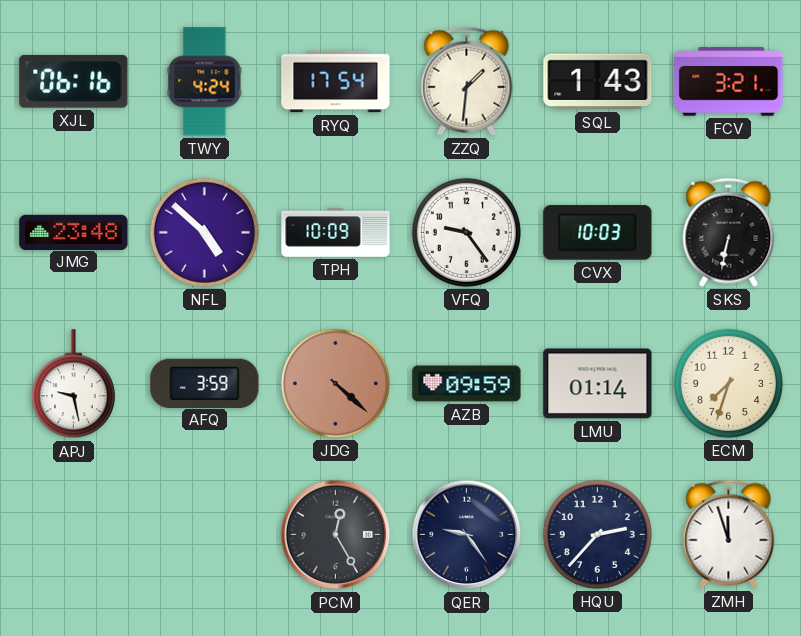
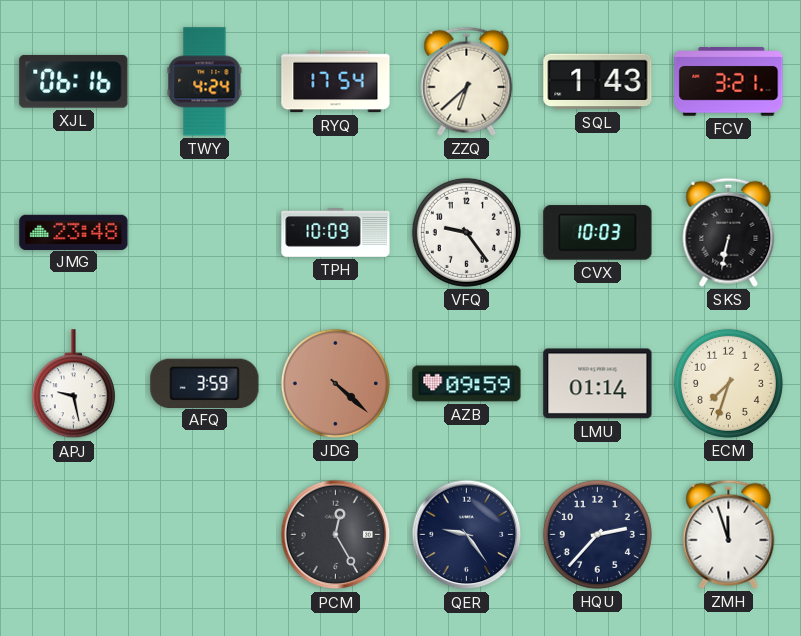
ZZQ: 1:31 -> 6:38 (467, 81)
NFL: 4:52 -> none (204, 232)
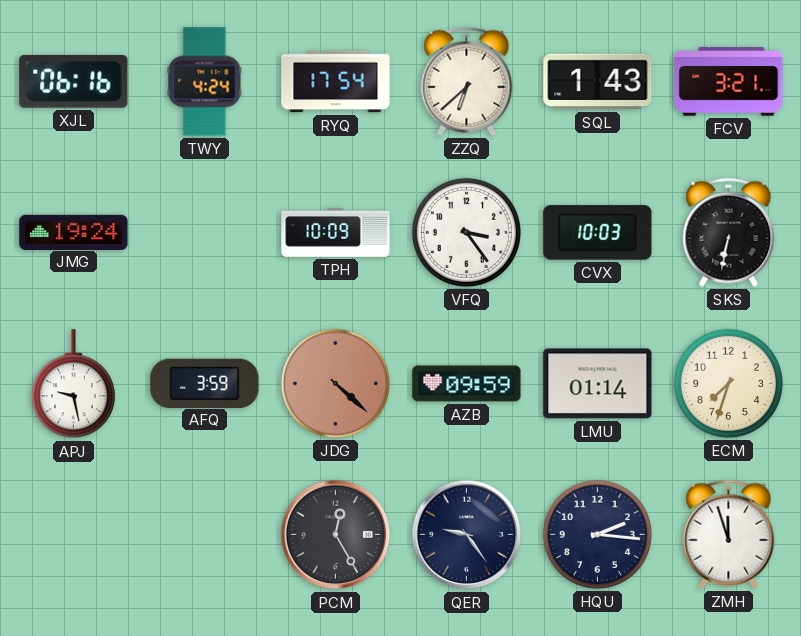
JMG: 23:48 -> 19:24 (74, 232)
VFQ: 9:24 -> 3:24 (466, 232)
HQU: 2:37 -> 2:16 (597, 534)
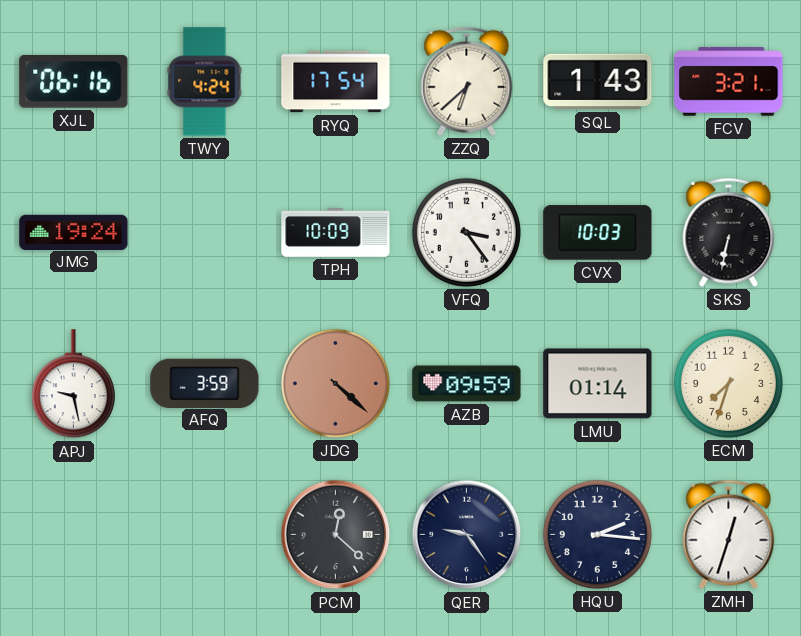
PCM: 12:25 -> 12:22 (336, 535)
ZMH: 11:57 -> 12:33 (729, 534)
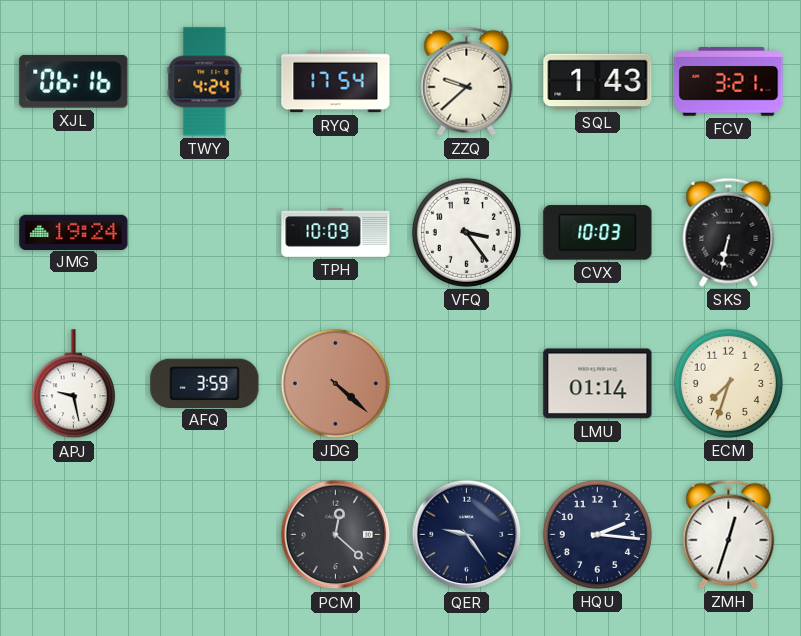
ZZQ: 6:38 -> 9:38 (467, 81)
AZB: 09:59 -> none (467, 384)
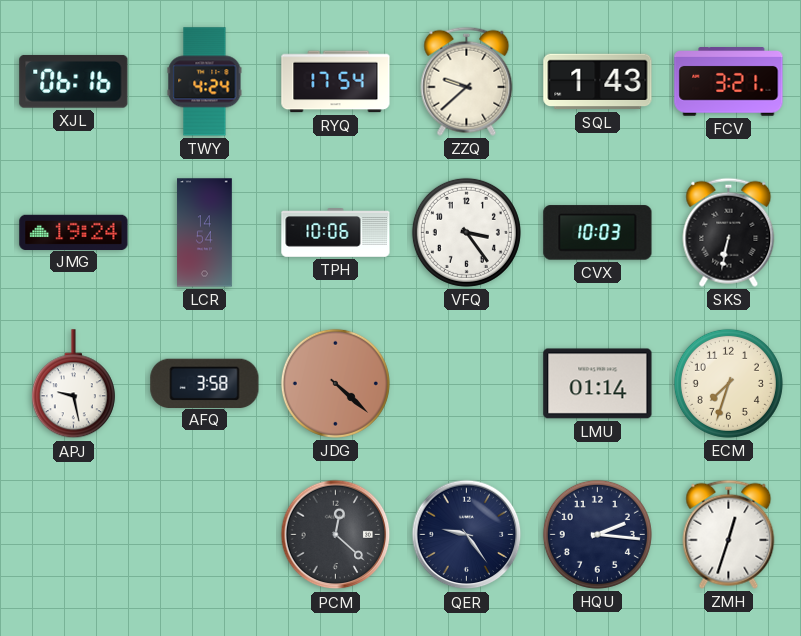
LCR: none -> 14:54 (205, 233)
TPH: 10:09 -> 10:06 (336, 233)
AFQ: 3:59 -> 3:58 (205, 383)
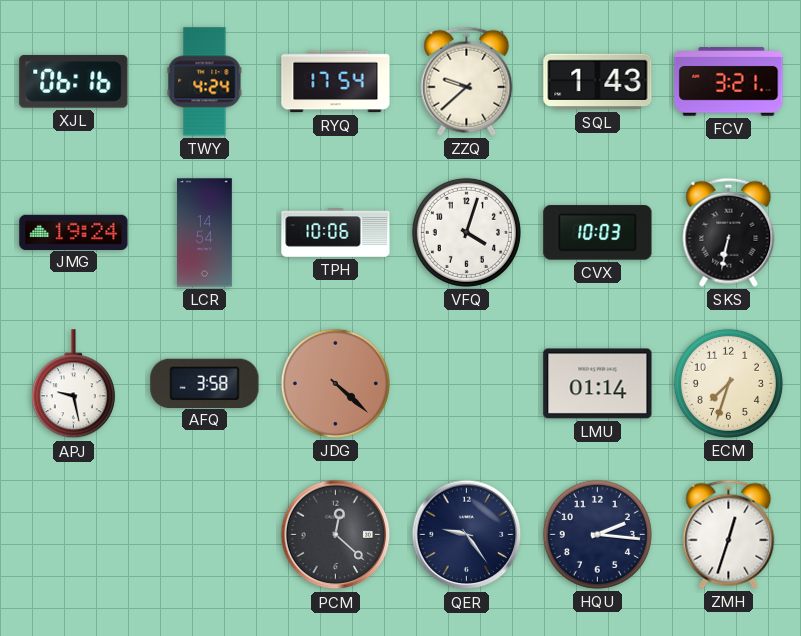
VFQ: 3:24 -> 4:03 (466, 232)
